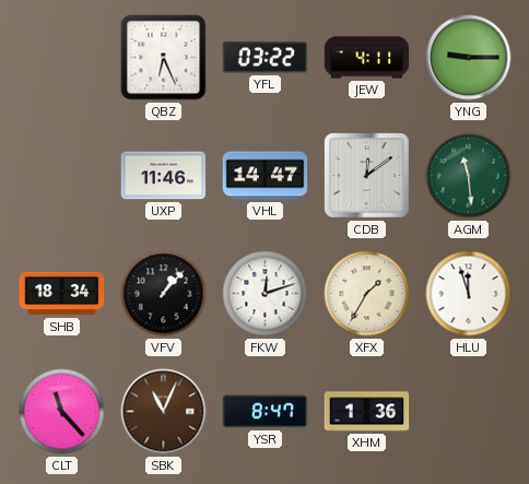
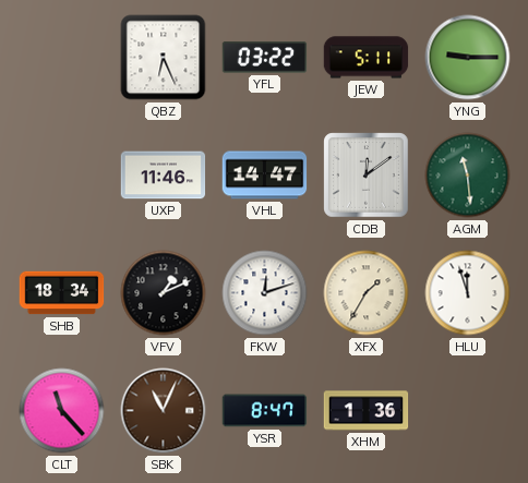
JEW: 4:11 -> 5:11 (367, 58)
VFV: 1:07 -> 1:11 (164, 293)
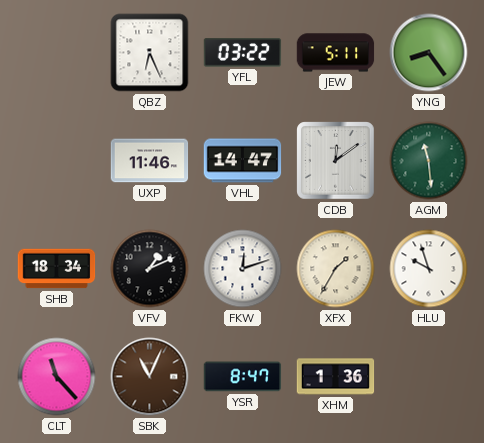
YNG: 9:15 -> 8:24 (429, 53)
HLU: 11:57 -> 9:57 (429, 269)
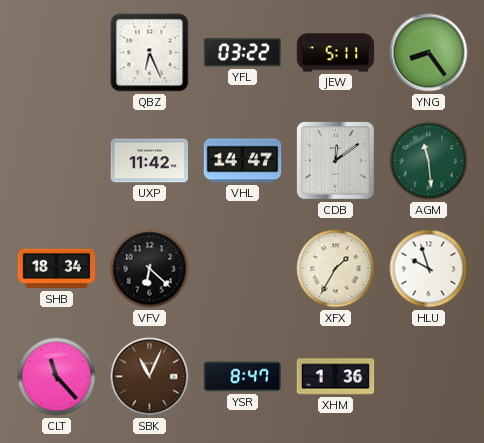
UXP: 11:46 -> 11:42 (150, 161)
VFV: 1:11 -> 6:22 (150, 269)
FKW: 12:12 -> none (243, 269)
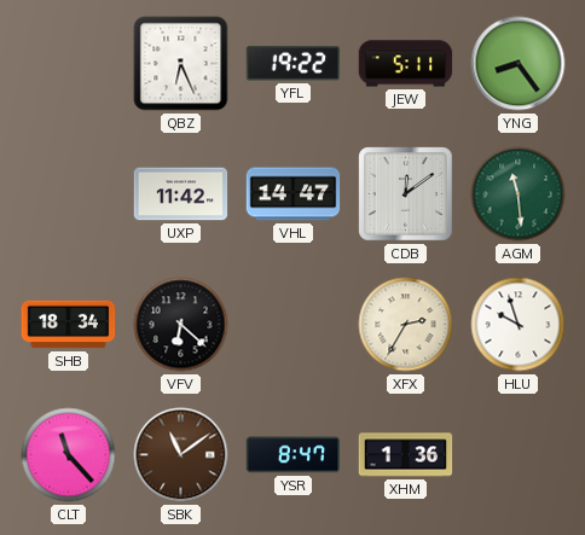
YFL: 03:22 -> 19:22 (294, 64)
XFX: 1:35 -> 2:35 (406, 325)
SBK: 11:04 -> 11:09 (181, 455)
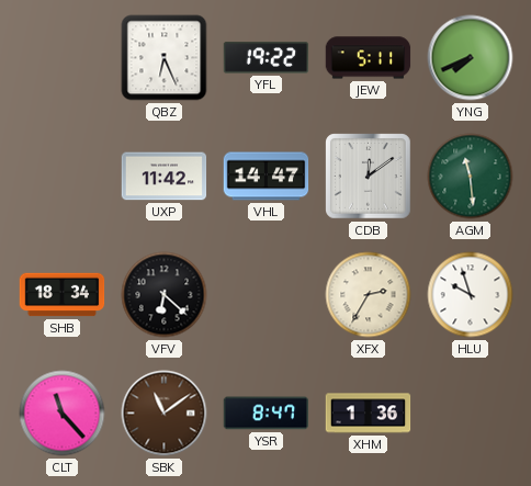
YNG: 8:24 -> 7:41 (471, 58)
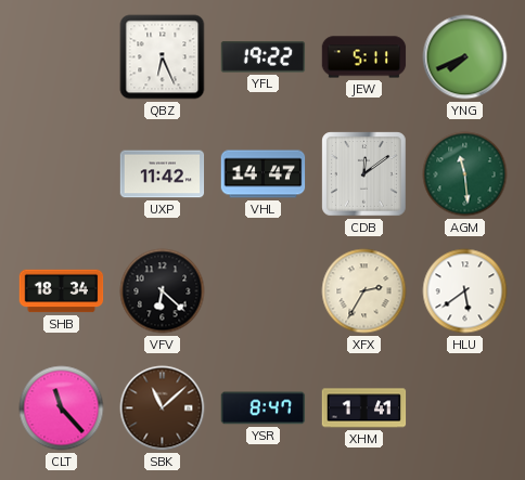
HLU: 9:57 -> 5:39 (465, 291)
SBK: 11:09 -> 11:08 (163, 408)
XHM: 1:36 -> 1:41 (364, 408)
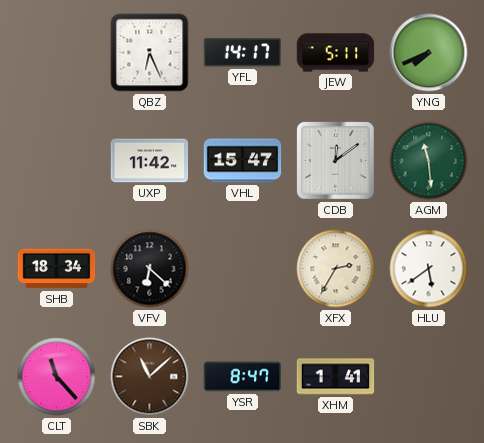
YFL: 19:22 -> 14:17 (243, 53)
VHL: 14:47 -> 15:47 (243, 161)
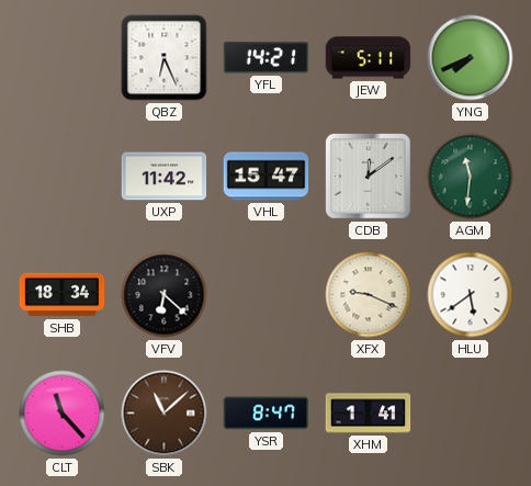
YFL: 14:17 -> 14:21 (267, 58)
AGM: 11:29 -> 11:31 (471, 177)
XFX: 2:35 -> 9:19 (369, 295)
